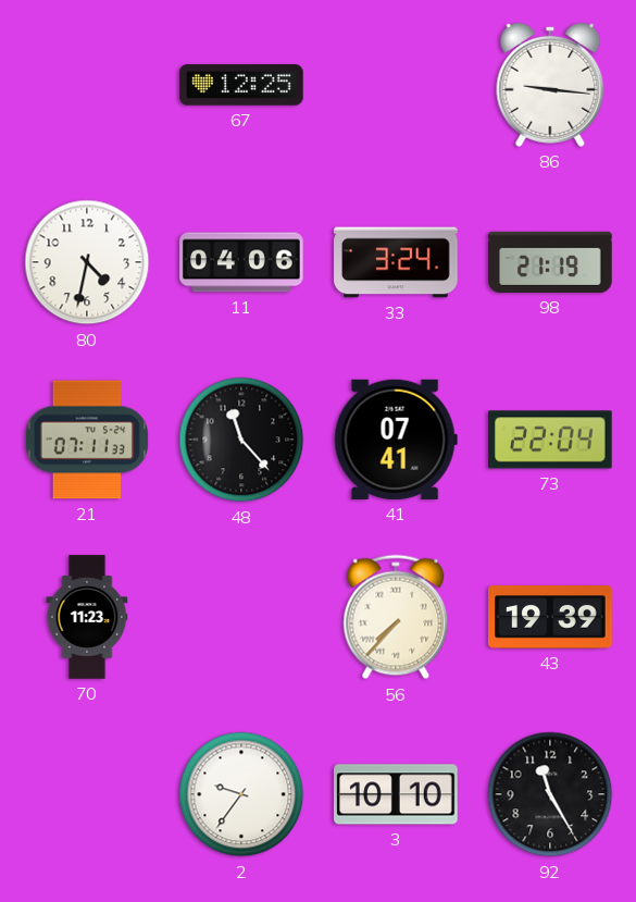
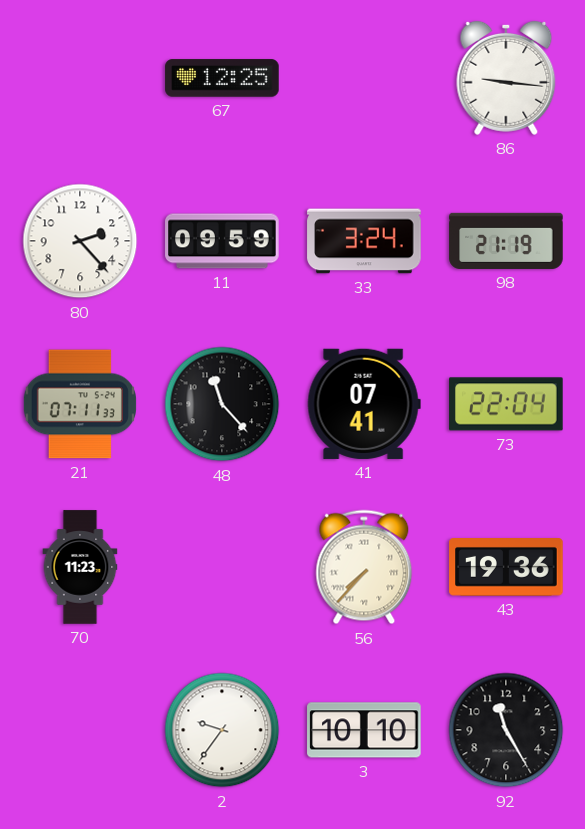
80: 4:32 -> 2:23 (80, 241)
11: 04:06 -> 09:59 (222, 241)
43: 19:39 -> 19:36 (506, 568)
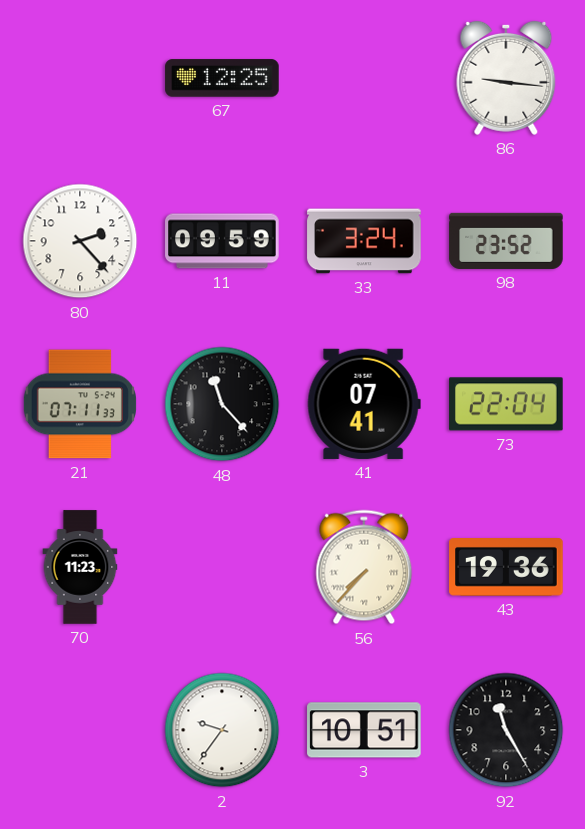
98: 21:19 -> 23:52 (506, 241)
3: 10:10 -> 10:51 (364, 730)
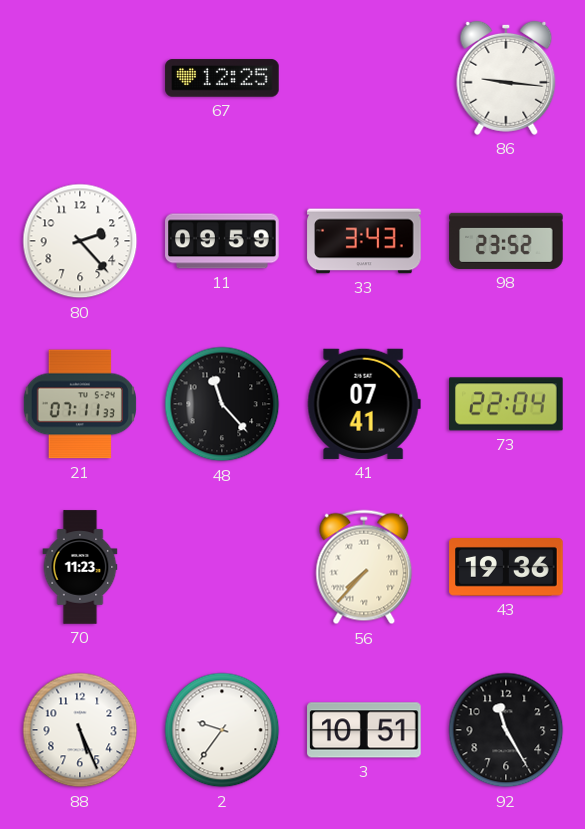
33: 3:24 -> 3:43 (364, 241)
88: none -> 5:26 (80, 730)
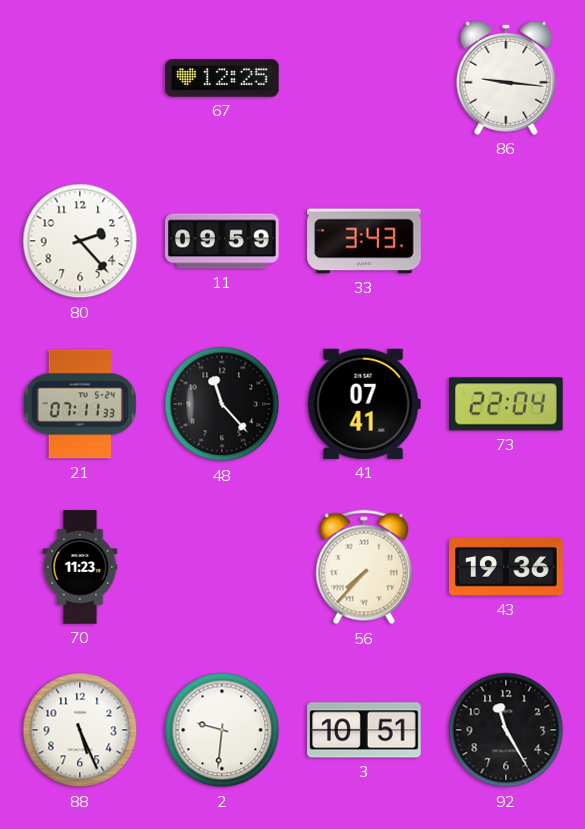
98: 23:52 -> none (506, 241)
2: 9:36 -> 9:31 (222, 730)
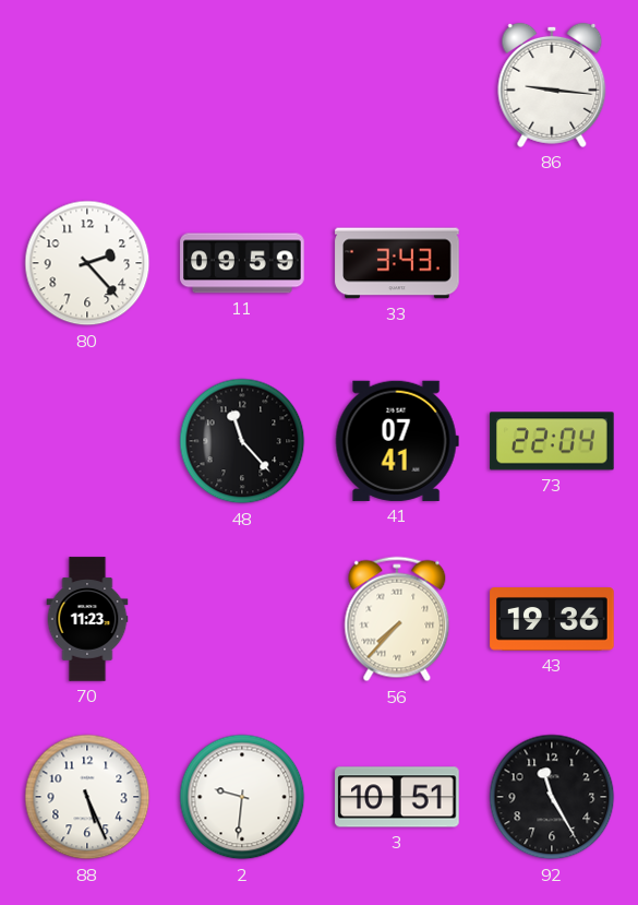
67: 12:25 -> none (222, 78)
21: 07:11 -> none (80, 404)
